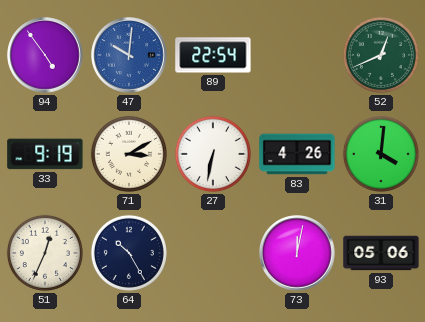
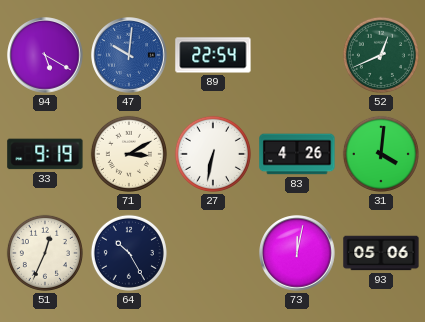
94: 4:54 -> 5:20 (45, 55)
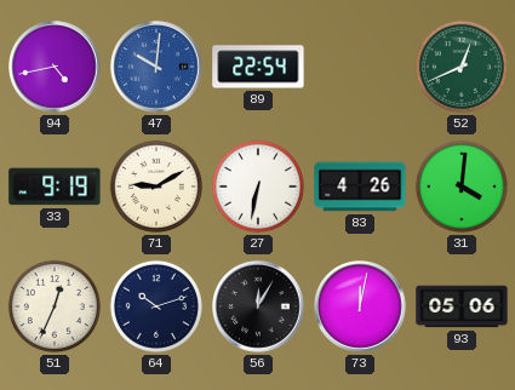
94: 5:20 -> 4:43 (55, 67)
71: 3:10 -> 9:10 (156, 187)
64: 10:25 -> 10:12 (156, 306)
56: none -> 12:05 (258, 306)
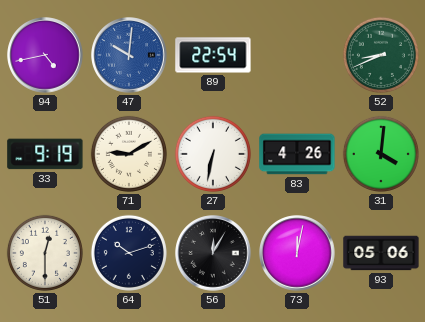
52: 12:41 -> 8:41 (381, 55)
51: 12:34 -> 12:30 (45, 253)
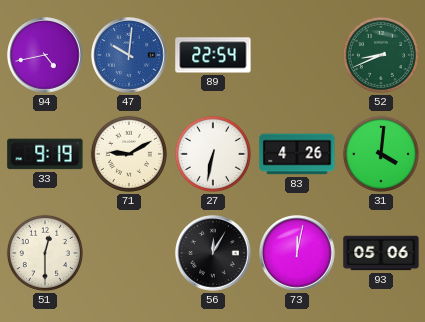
64: 10:12 -> none (129, 253)
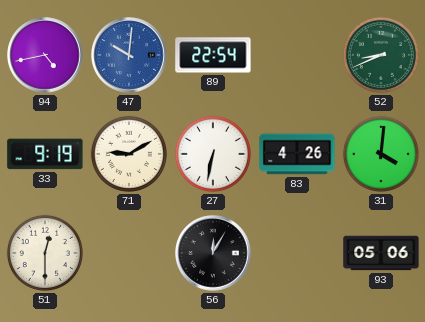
73: 12:02 -> none (297, 253)
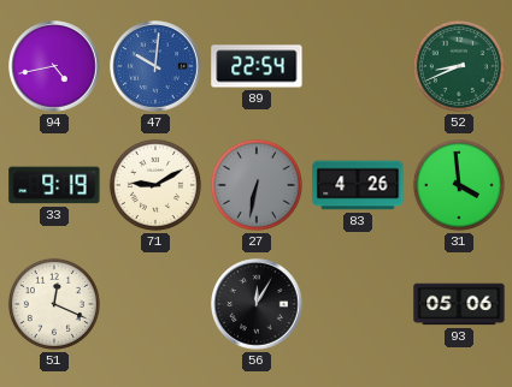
27 dial: white -> grey (257, 185)
31: 4:01 -> 3:59 (459, 185)
51: 12:30 -> 12:19 (54, 304)
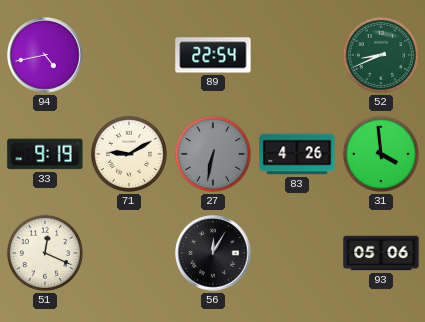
47: 10:01 -> none (155, 66)
